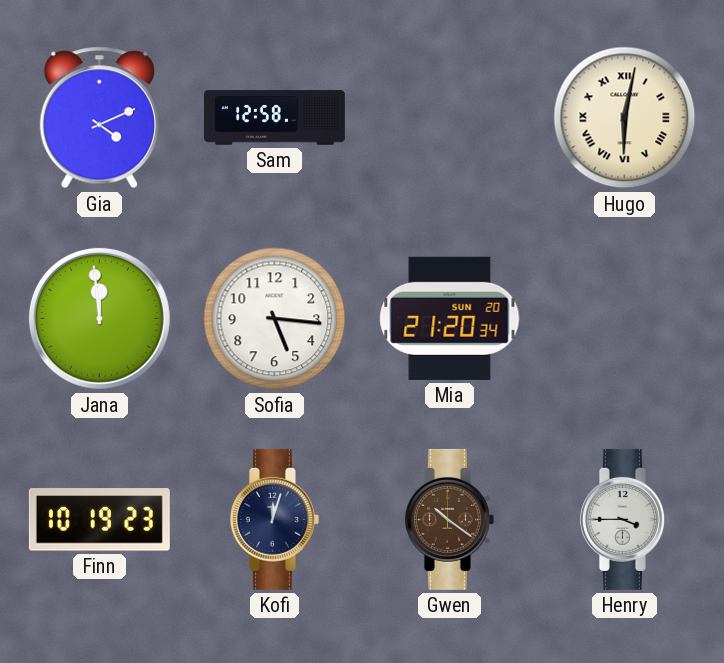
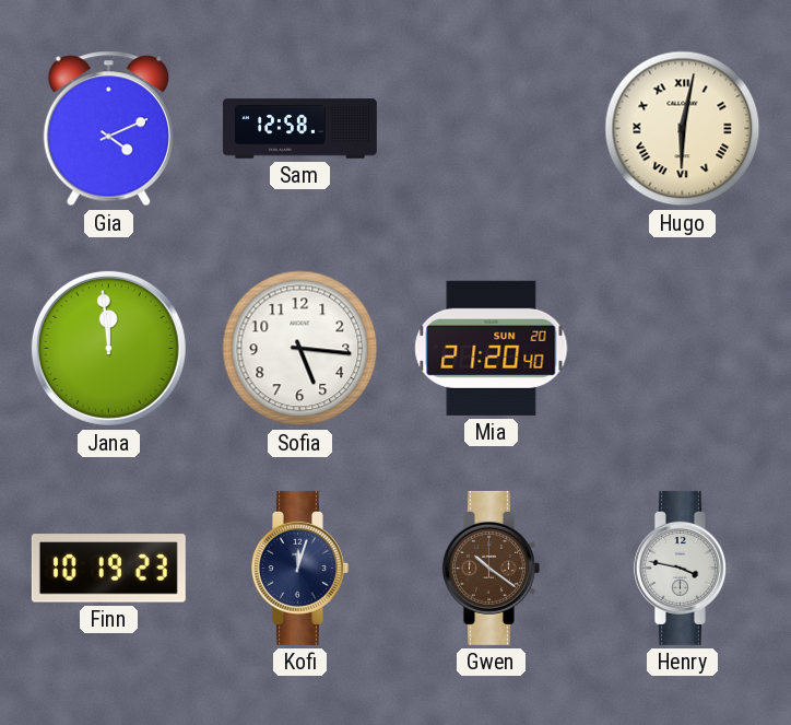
Mia: 21:20:34 -> 21:20:40 (492, 348)
Henry: 3:45 -> 3:47 (682, 568)
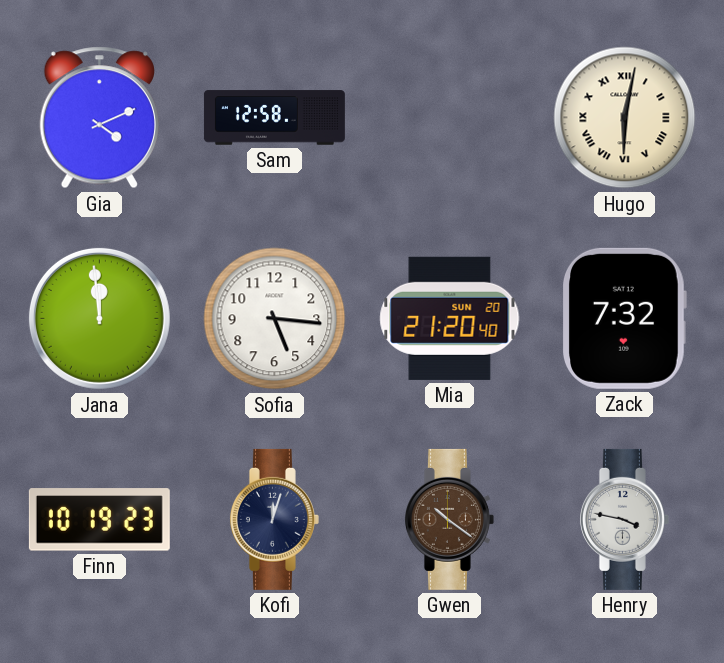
Zack: none -> 7:32 (625, 318)
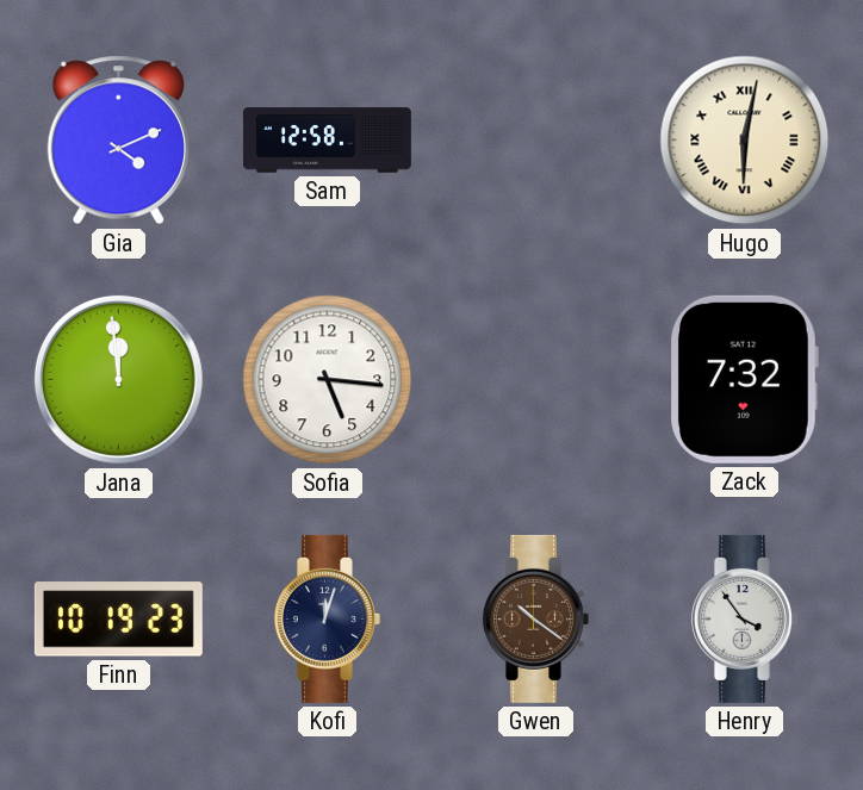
Mia: 21:20 -> none (450, 318)
Henry: 3:47 -> 3:54 (744, 618)
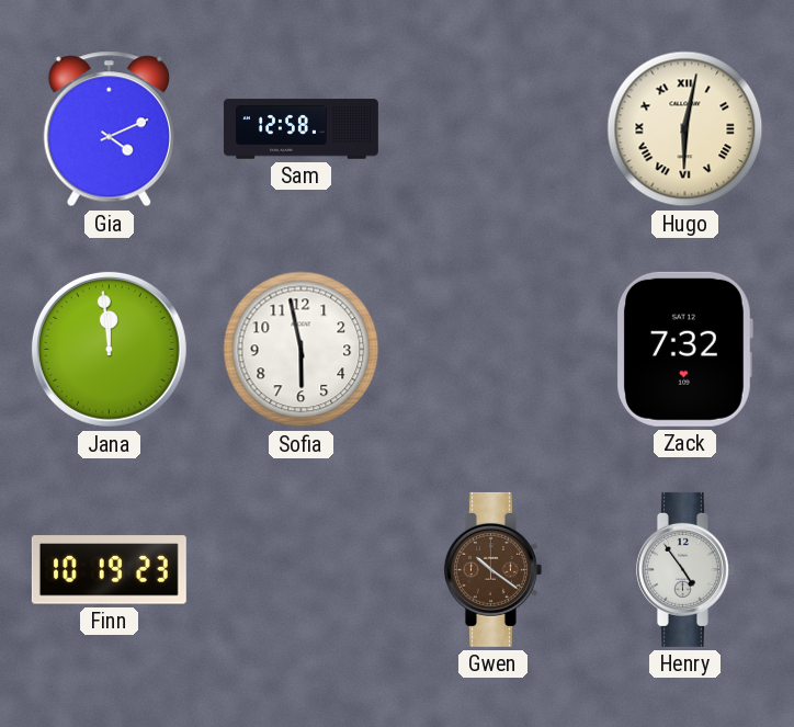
Sofia: 5:16 -> 5:58 (302, 350)
Kofi: 12:03 -> none (327, 618)
Henry: 3:54 -> 4:54 (684, 569)
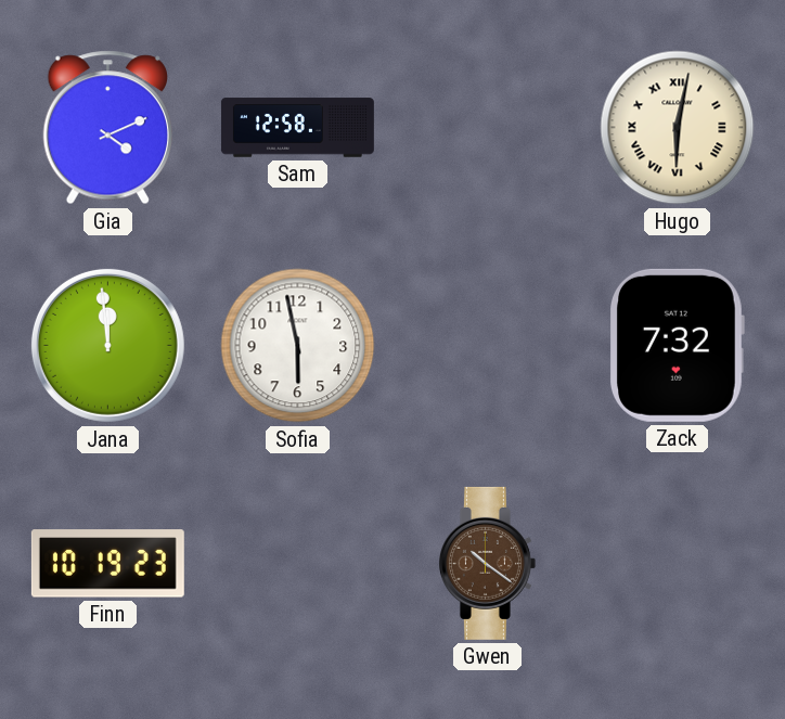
Henry: 4:54 -> none (684, 569)
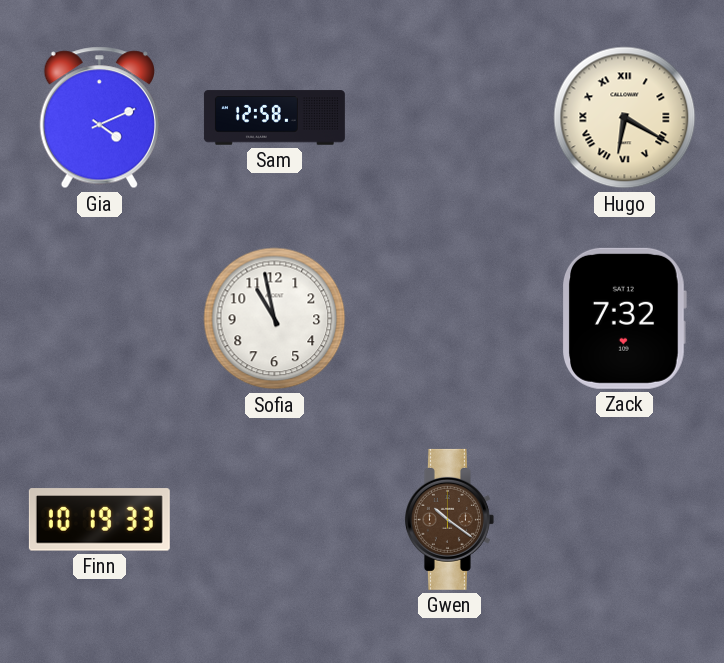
Hugo: 6:02 -> 6:20 (625, 118)
Jana: 11:59 -> none (107, 345)
Sofia: 5:58 -> 10:58 (275, 319)
Finn: 10:19:23 -> 10:19:33 (99, 520)
